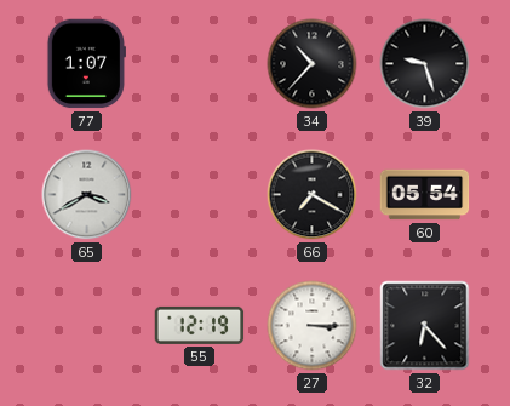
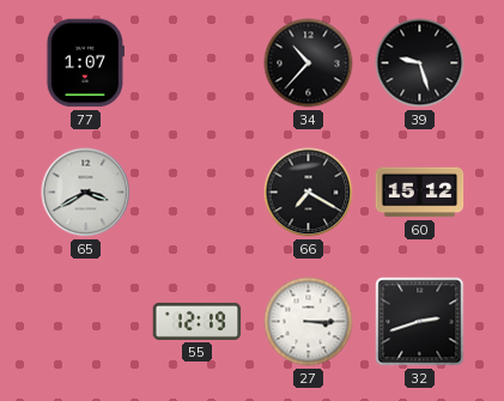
60: 05:54 -> 15:12 (420, 193)
32: 6:23 -> 2:42 (420, 322)
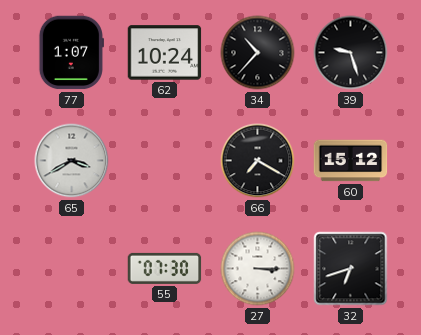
62: none -> 10:24 (165, 53)
55: 12:19 -> 07:30 (165, 268)
32: 2:42 -> 6:42 (351, 269)
